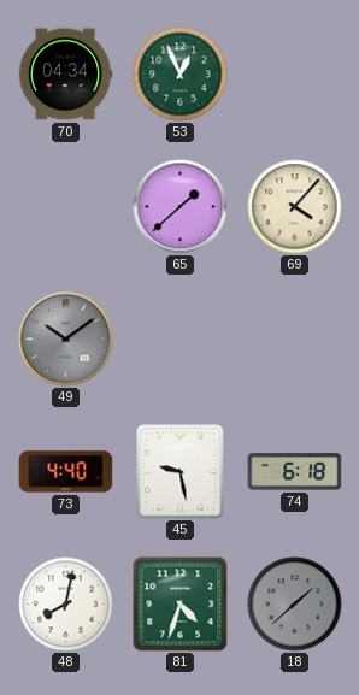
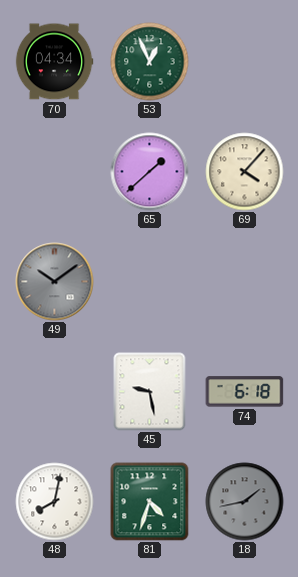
73: 4:40 -> none (66, 472)
18: 1:38 -> 1:43 (245, 502)
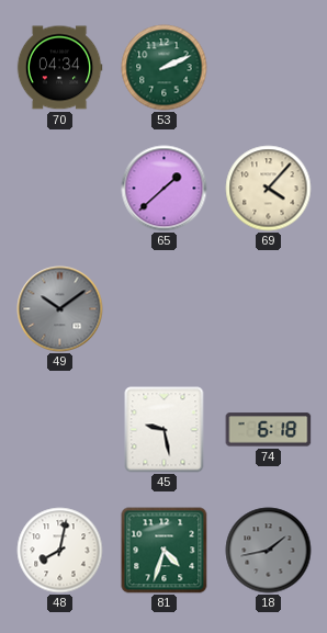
53: 12:56 -> 2:11 (165, 68)
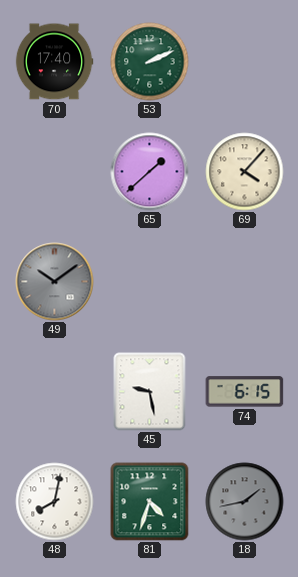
70: 04:34 -> 17:40 (54, 62)
74: 6:18 -> 6:15 (245, 392)
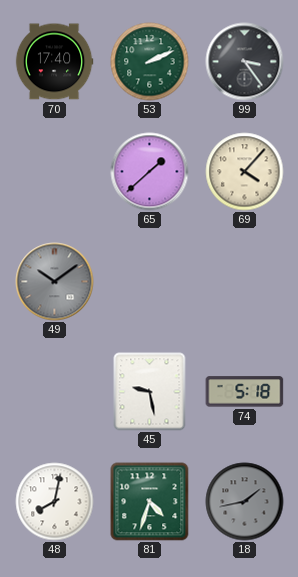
99: none -> 3:24 (245, 62)
74: 6:15 -> 5:18 (245, 392)
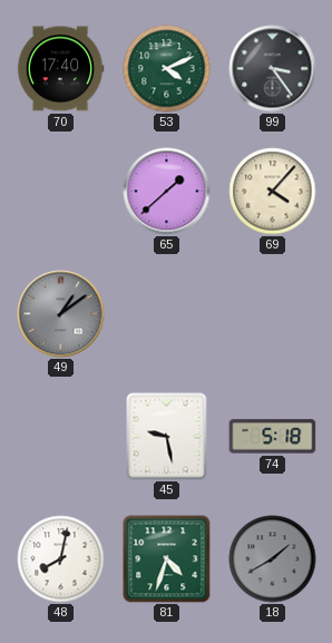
53: 2:11 -> 4:11 (167, 69)
49: 10:09 -> 1:09 (61, 314)
18: 1:43 -> 1:40 (273, 559)
